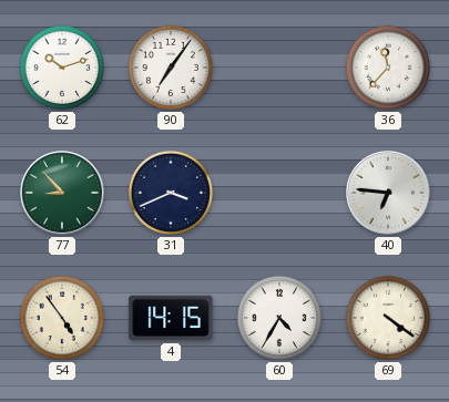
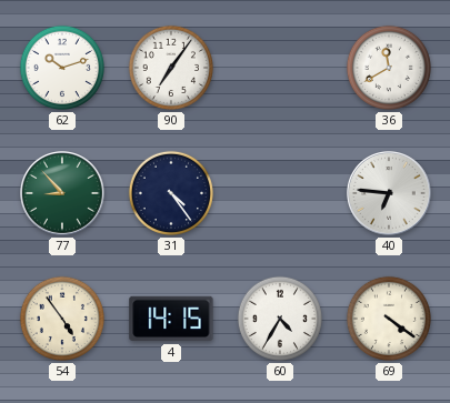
36: 11:37 -> 11:40 (389, 68)
31: 3:41 -> 4:24 (171, 193)
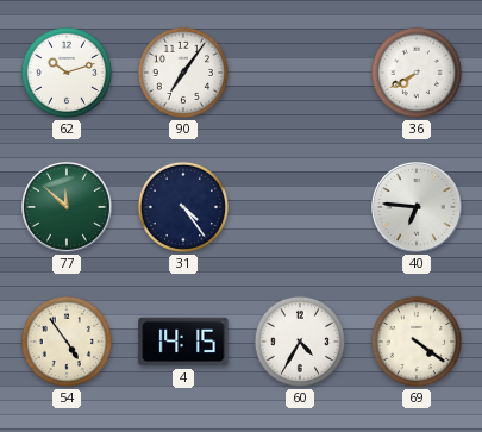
36: 11:40 -> 7:40 (417, 73)
77: 8:53 -> 11:52 (68, 208)
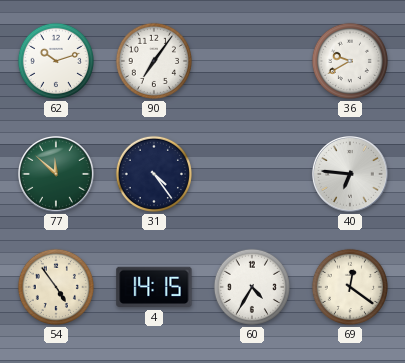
36: 7:40 -> 9:40 (350, 61)
69: 4:21 -> 12:21 (350, 287)
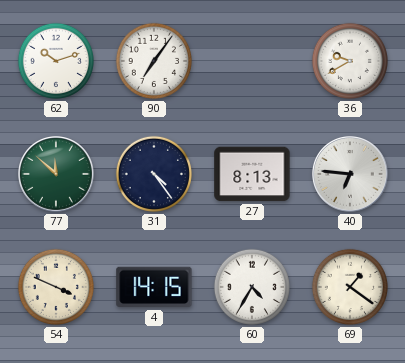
27: none -> 8:13 (252, 174)
54: 4:54 -> 3:49 (56, 287)
69: 12:21 -> 1:21 (350, 287)
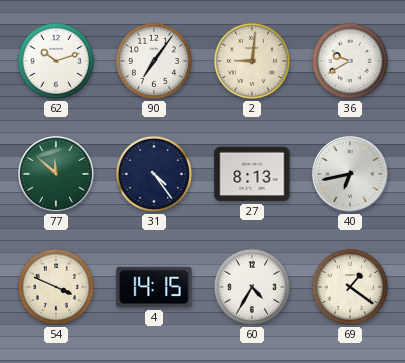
2: none -> 9:01 (252, 61)
40: 6:46 -> 6:43 (351, 175)
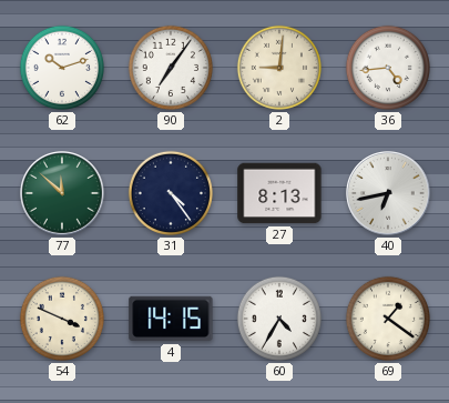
36: 9:40 -> 4:44 (388, 68)
